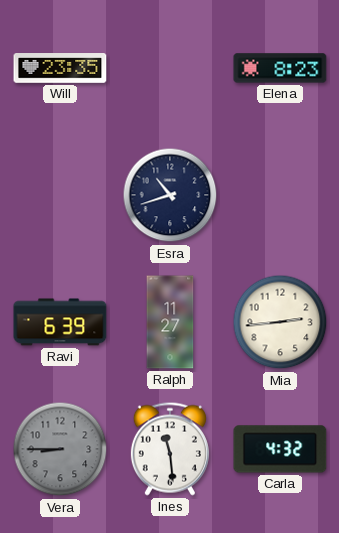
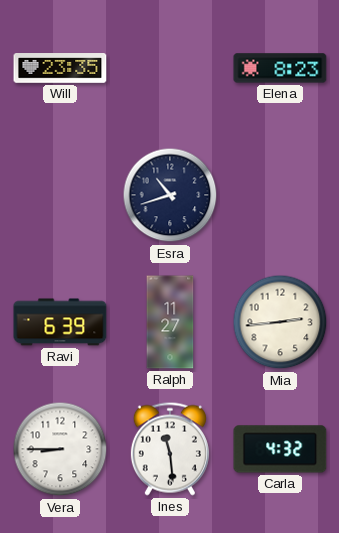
Vera dial: grey -> white (60, 449)
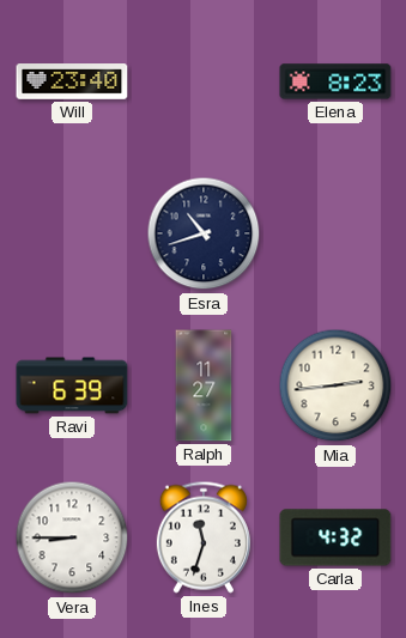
Will: 23:35 -> 23:40 (72, 81)
Ines: 11:29 -> 11:33 (204, 537)
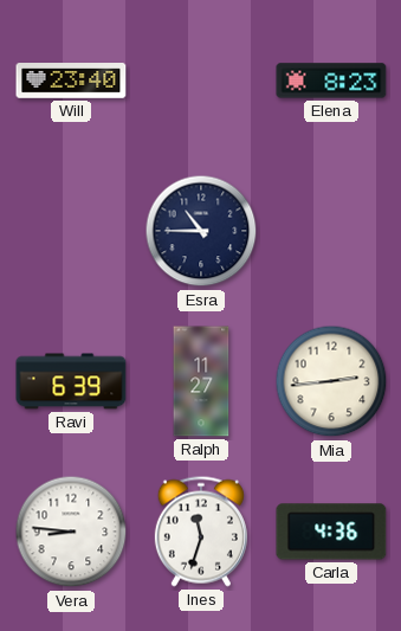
Esra: 10:42 -> 10:45 (201, 231)
Vera: 8:45 -> 8:46 (71, 532)
Carla: 4:32 -> 4:36 (331, 532)
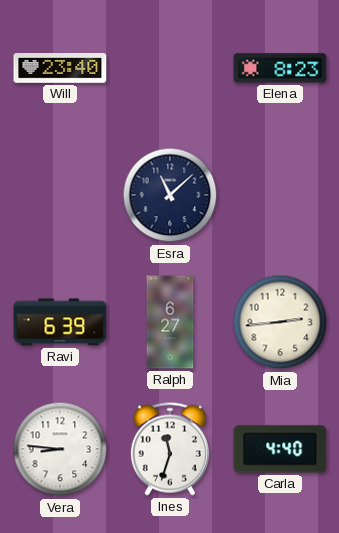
Esra: 10:45 -> 11:08 (170, 195)
Ralph: 11:27 -> 6:27 (170, 322)
Carla: 4:36 -> 4:40 (280, 449)
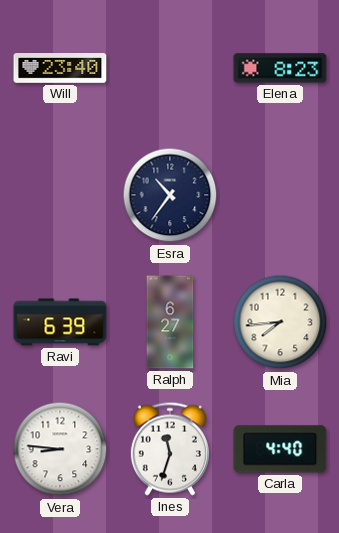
Esra: 11:08 -> 10:36 (170, 195)
Mia: 2:44 -> 7:44 (280, 322)
